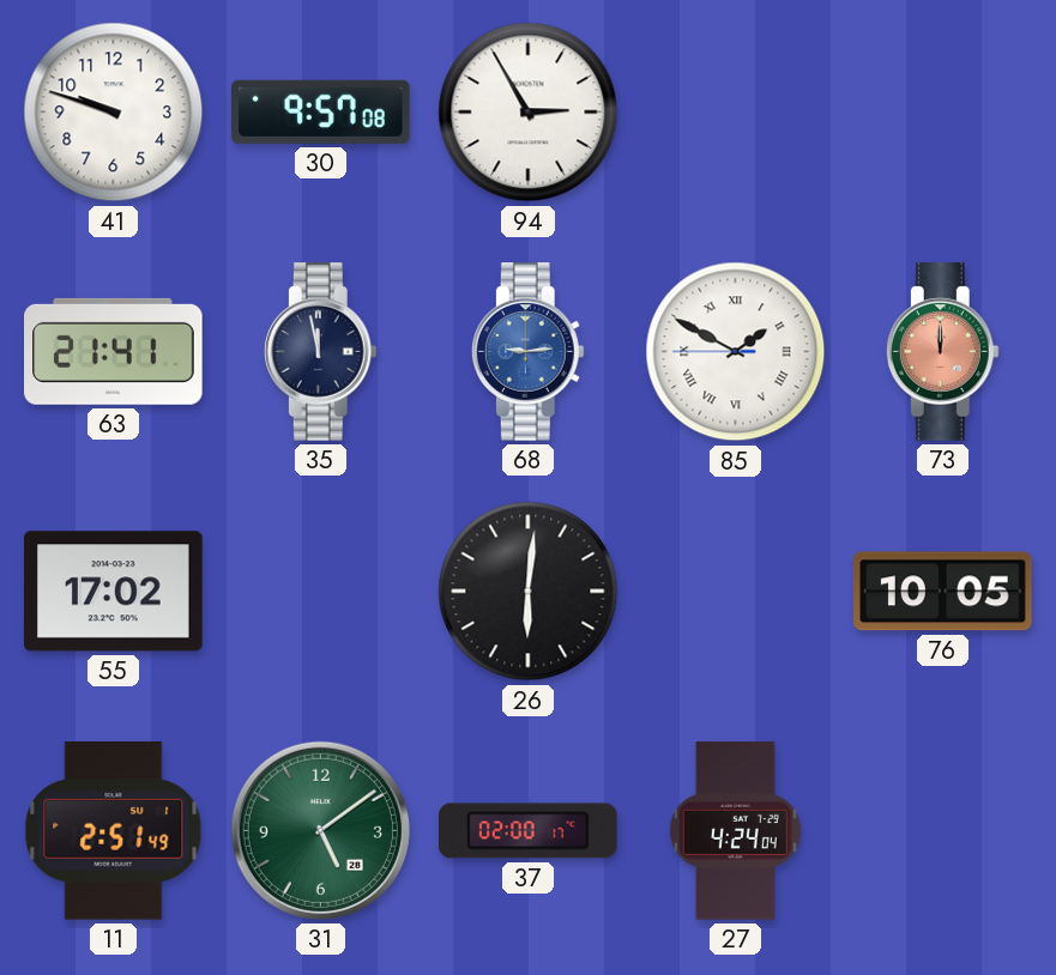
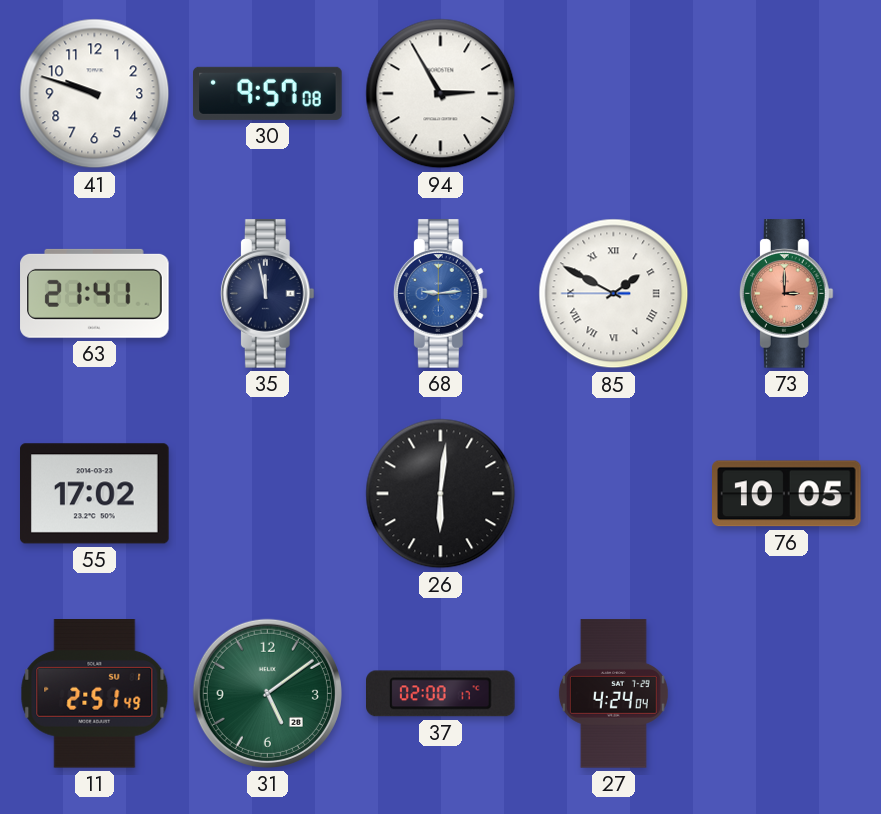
73: 12:00 -> 3:00 (786, 294)
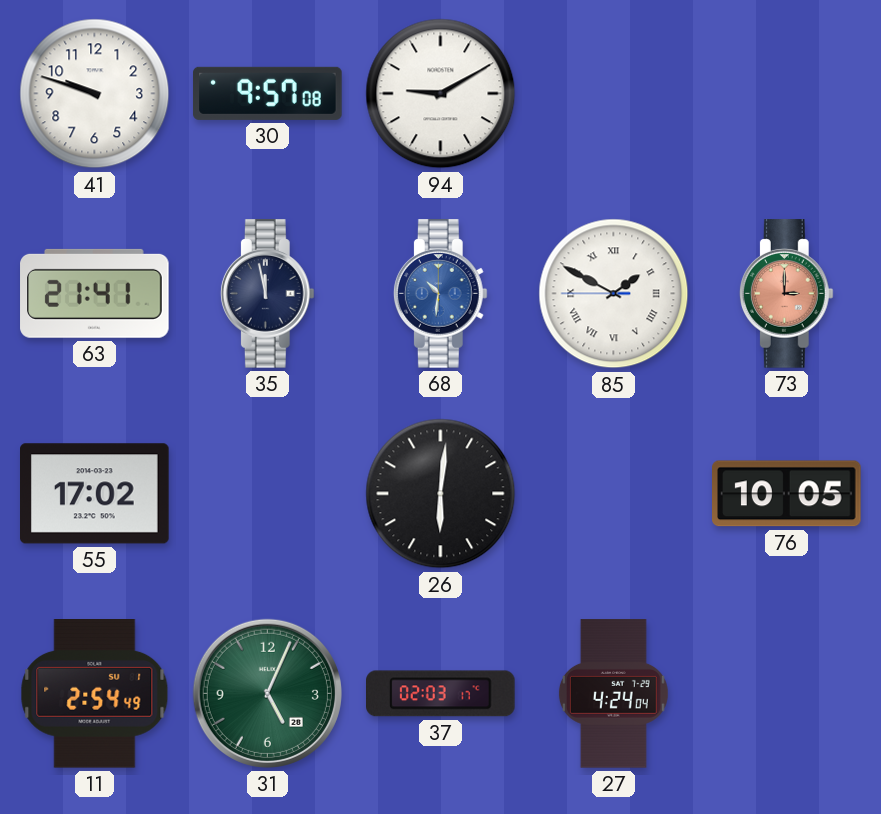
94: 2:55 -> 9:10 (441, 94)
68: 9:14 -> 10:31 (440, 294)
11: 2:51 -> 2:54 (95, 694)
31: 5:09 -> 5:04 (267, 693)
37: 02:00 -> 02:03 (441, 694)
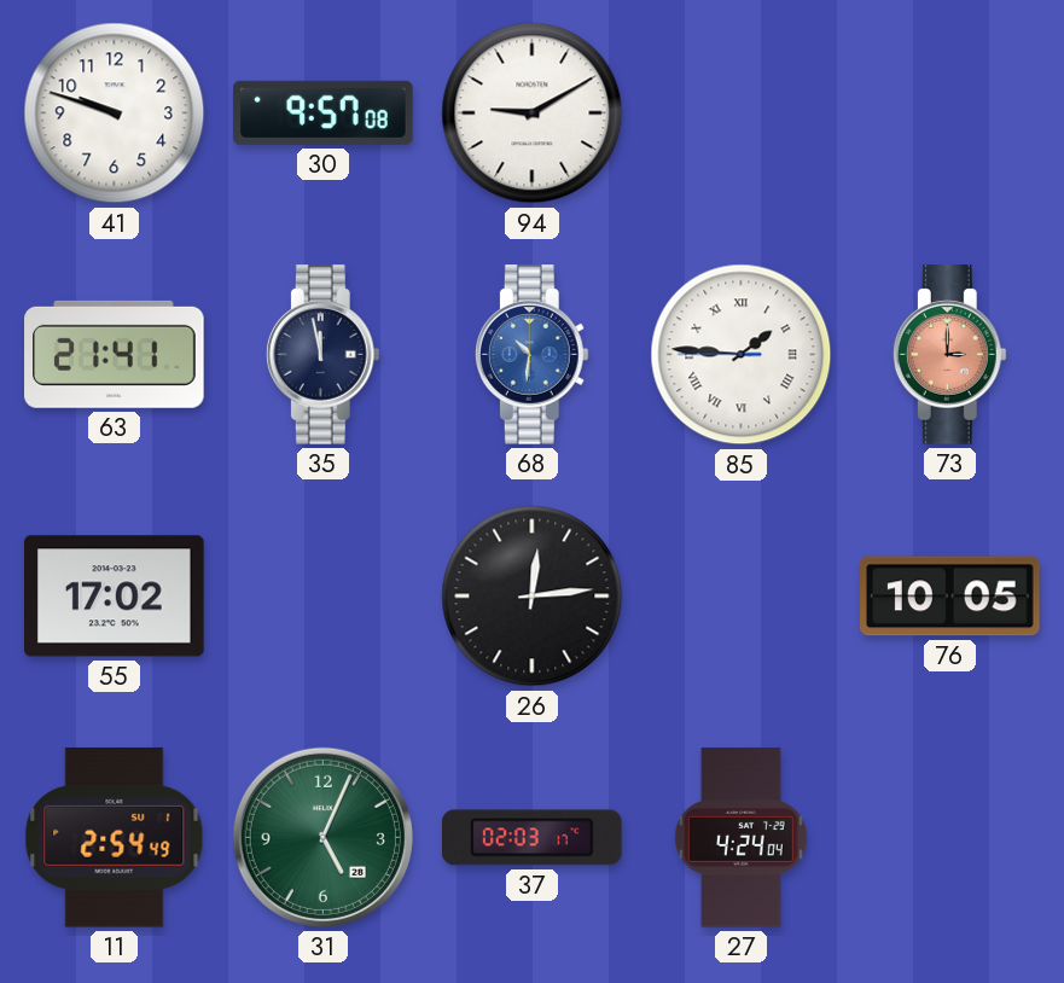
85: 1:49 -> 1:45 (742, 355)
26: 6:01 -> 12:14 (533, 597)
